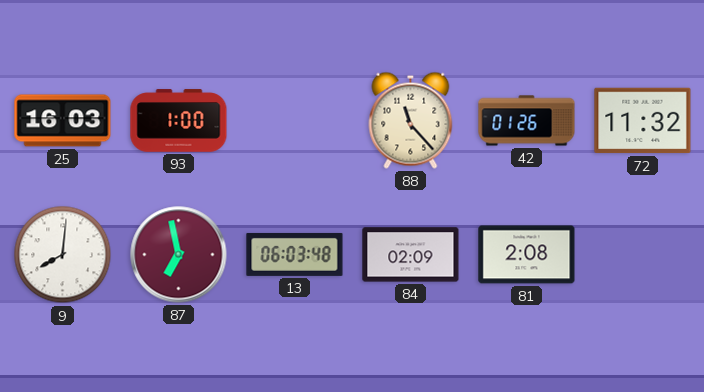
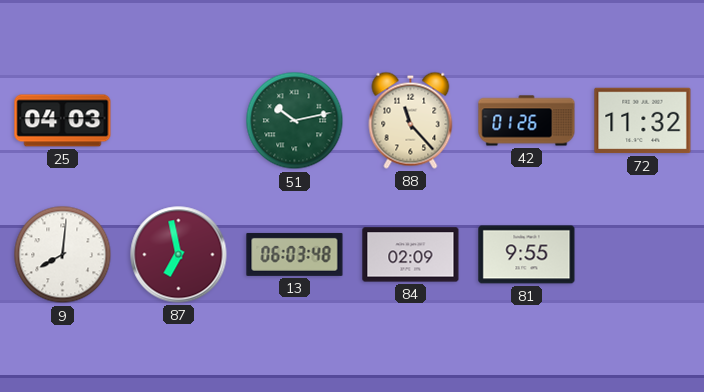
25: 16:03 -> 04:03 (63, 121)
93: 1:00 -> none (179, 121)
51: none -> 10:13 (295, 121)
81: 2:08 -> 9:55 (527, 255)
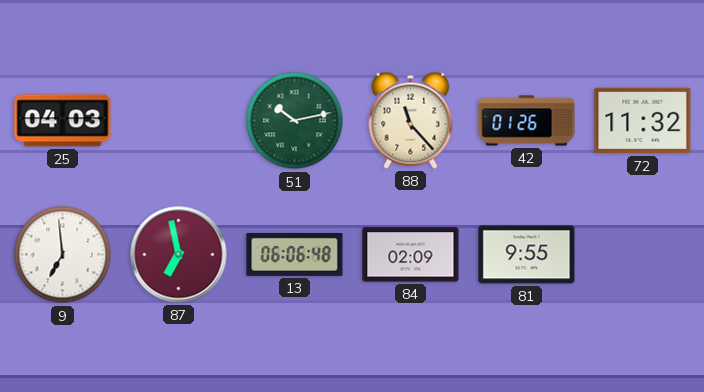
9: 8:01 -> 6:59 (63, 255)
13: 06:03 -> 06:06 (295, 254)
